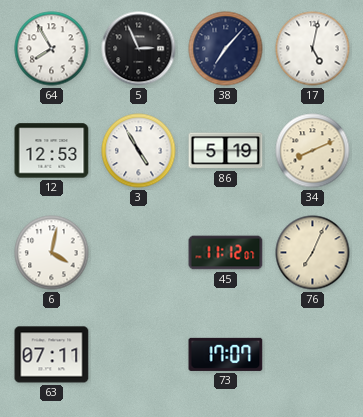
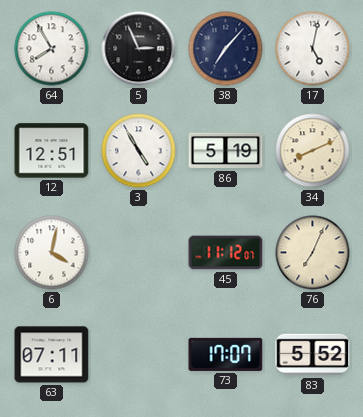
12: 12:53 -> 12:51 (52, 151)
83: none -> 5:52 (313, 355)
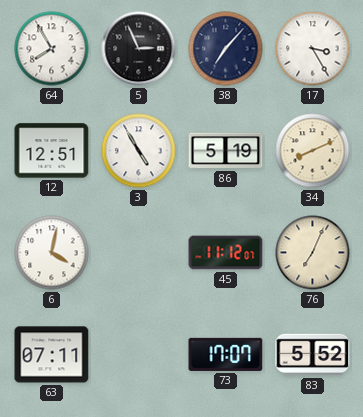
17: 5:02 -> 3:25 (313, 49)
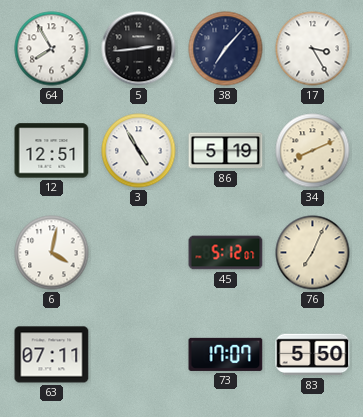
5: 2:56 -> 2:44 (139, 49)
45: 11:12 -> 5:12 (226, 253)
83: 5:52 -> 5:50 (313, 355)
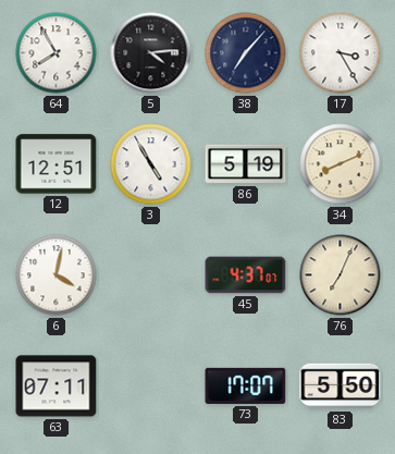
5: 2:44 -> 4:14 (151, 53)
45: 5:12 -> 4:37 (246, 275)
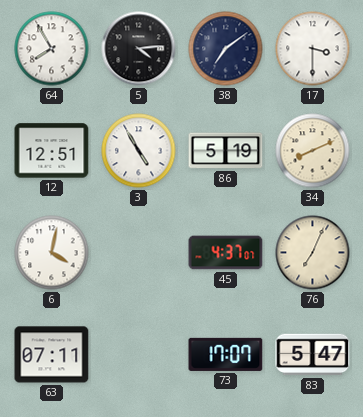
38: 7:07 -> 7:09 (226, 49)
17: 3:25 -> 3:30 (313, 49)
83: 5:50 -> 5:47 (313, 355)
